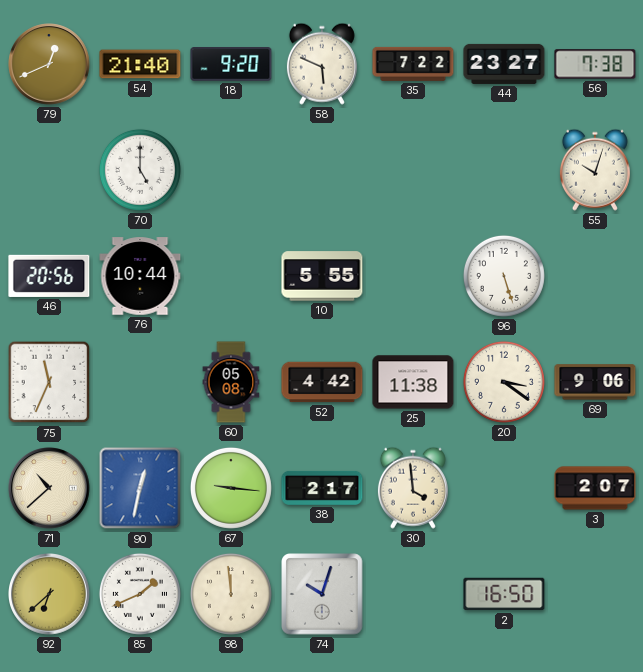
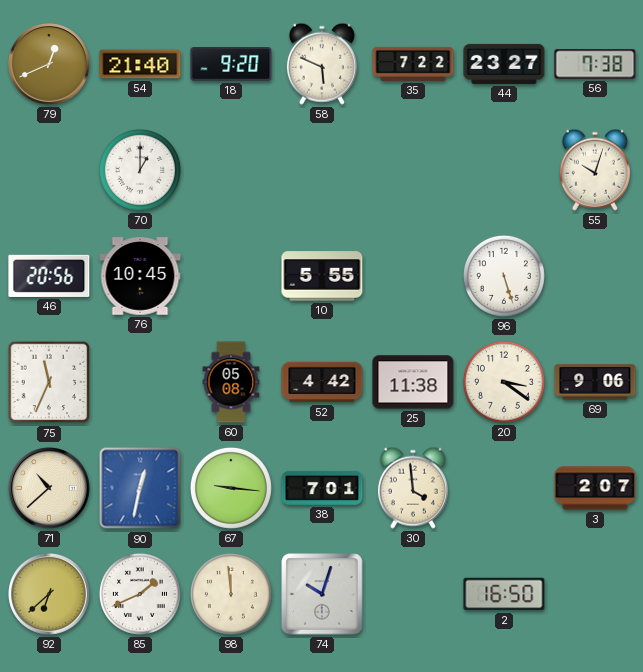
70: 5:00 -> 1:00 (140, 170)
76: 10:44 -> 10:45 (140, 276)
38: 2:17 -> 7:01 (322, 488)
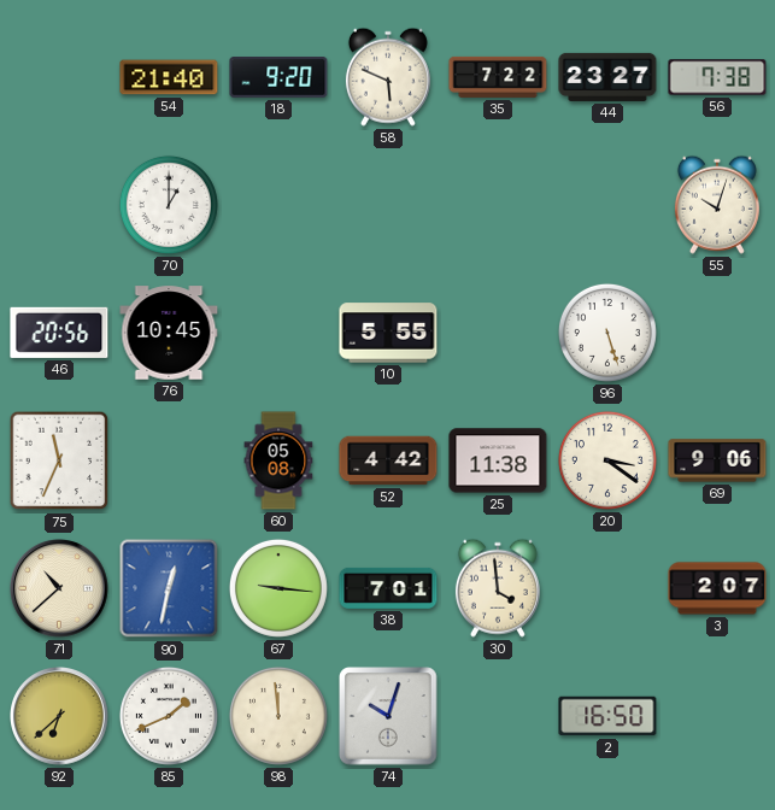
79: 12:41 -> none (50, 65)
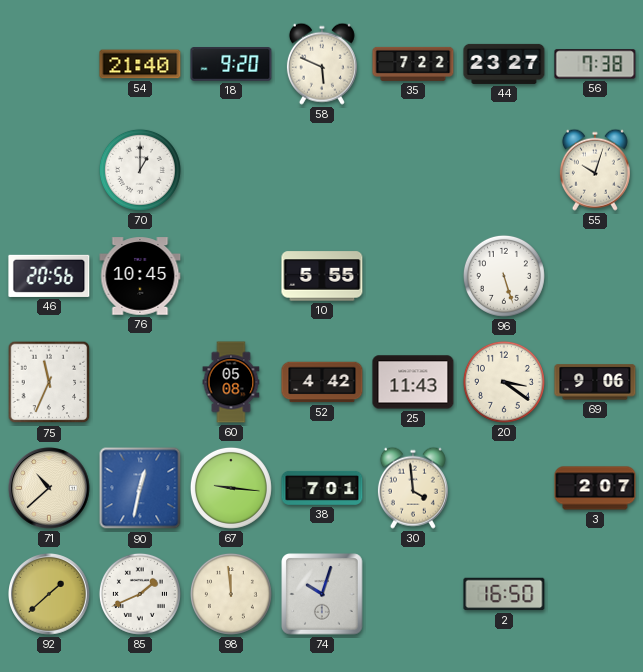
25: 11:38 -> 11:43 (413, 382)
92: 6:38 -> 1:38 (50, 595)
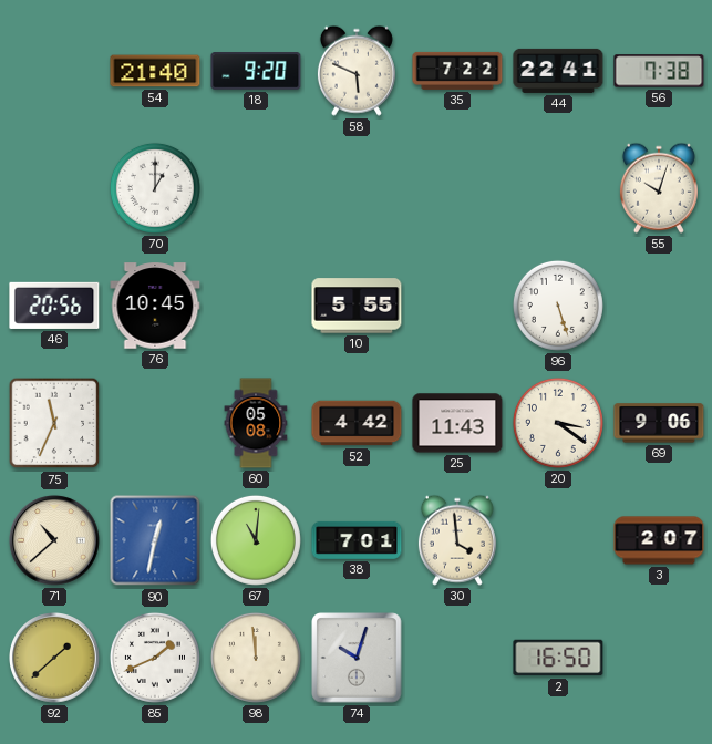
44: 23:27 -> 22:41 (558, 71)
67: 9:16 -> 11:01 (256, 540)
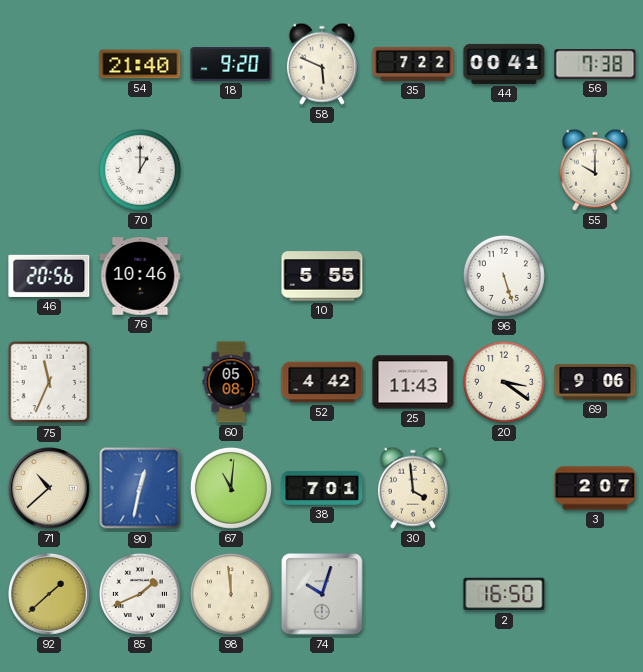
44: 22:41 -> 00:41 (504, 64)
55: 10:03 -> 10:00 (595, 170)
76: 10:45 -> 10:46 (140, 276)
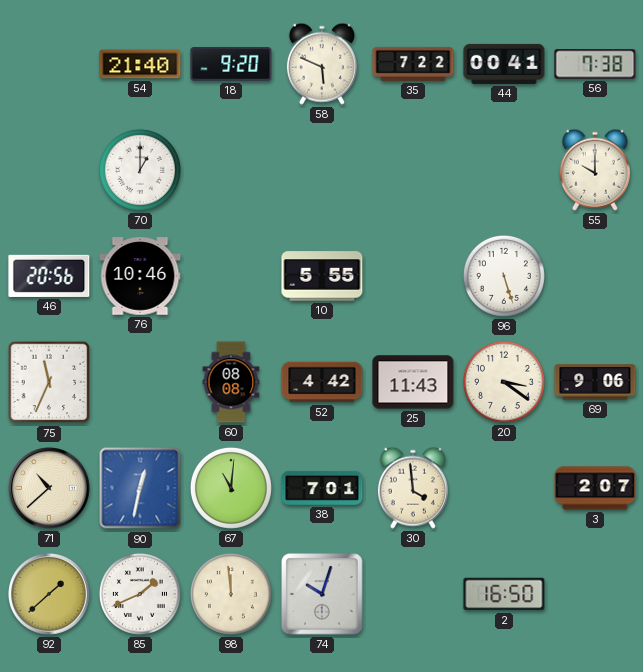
60: 05:08 -> 08:08 (231, 382)
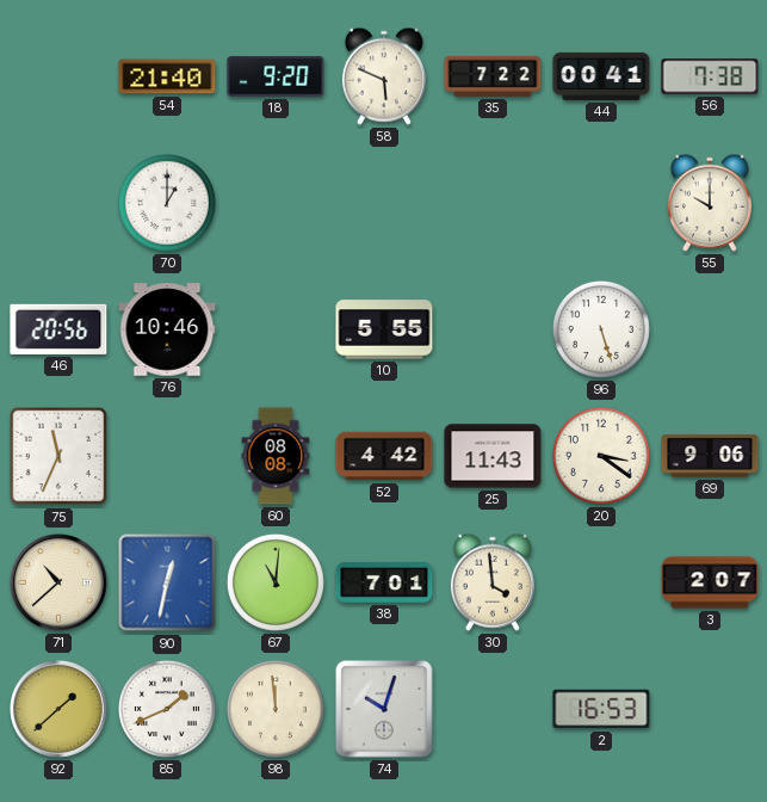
2: 16:50 -> 16:53 (601, 709)
